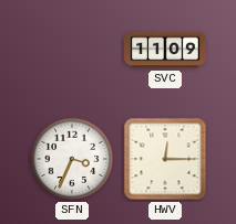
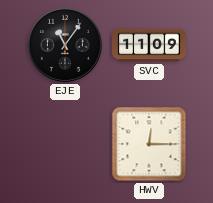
EJE: none -> 11:06 (65, 45)
SFN: 3:34 -> none (72, 159)
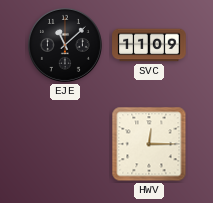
EJE: 11:06 -> 11:08 (65, 45)
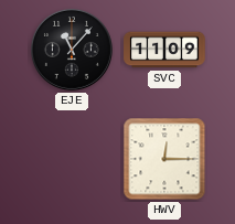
EJE: 11:08 -> 11:07 (72, 50)
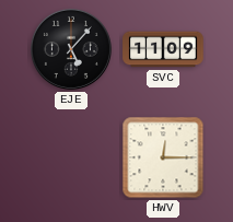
EJE: 11:07 -> 5:07 (71, 49)
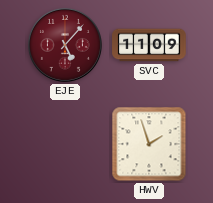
EJE dial: black -> burgundy (65, 45)
HWV: 12:15 -> 1:57 (149, 144)
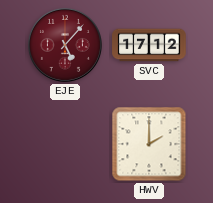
SVC: 11:09 -> 17:12 (149, 45)
HWV: 1:57 -> 2:00 (149, 144)
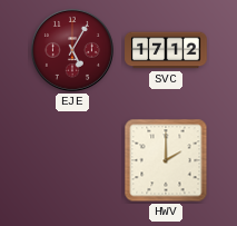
EJE: 5:07 -> 5:05 (72, 50)
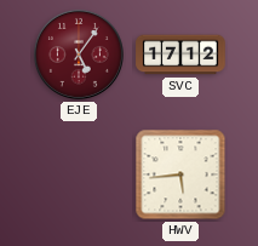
EJE: 5:05 -> 5:06 (79, 55)
HWV: 2:00 -> 5:44 (180, 175)
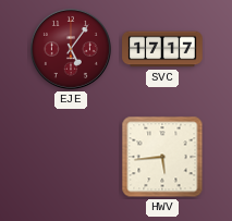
SVC: 17:12 -> 17:17 (162, 49)
